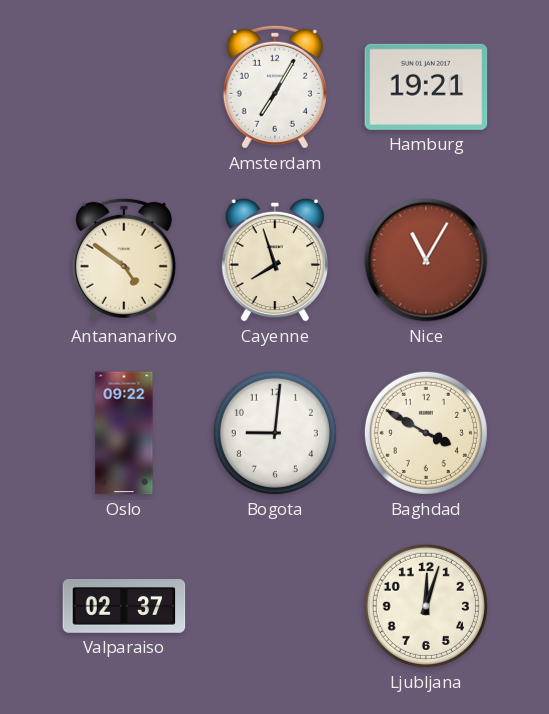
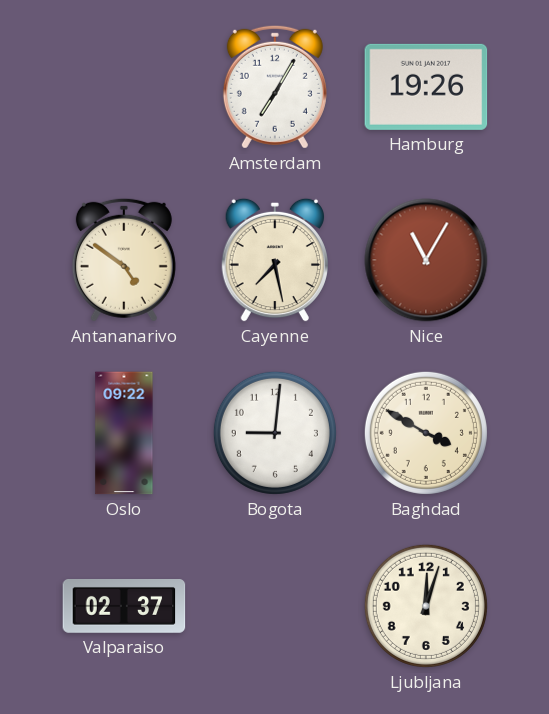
Hamburg: 19:21 -> 19:26 (426, 87)
Cayenne: 7:57 -> 7:28 (275, 260)
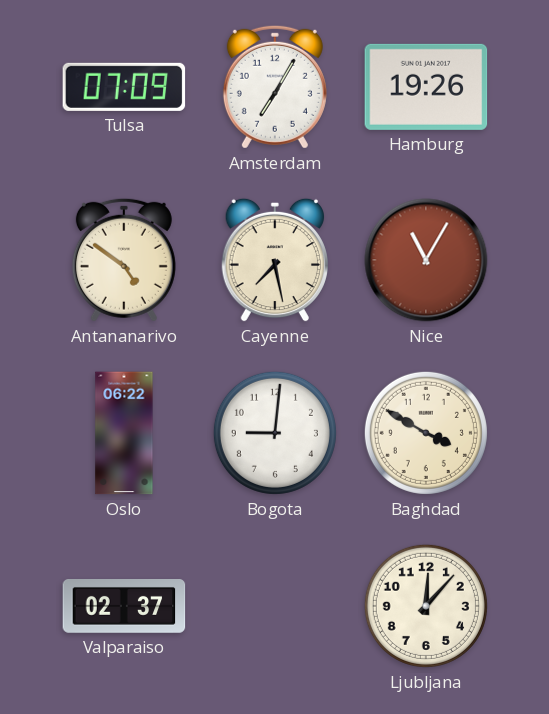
Tulsa: none -> 07:09 (124, 87)
Oslo: 09:22 -> 06:22 (124, 433)
Ljubljana: 12:03 -> 12:07 (426, 606)
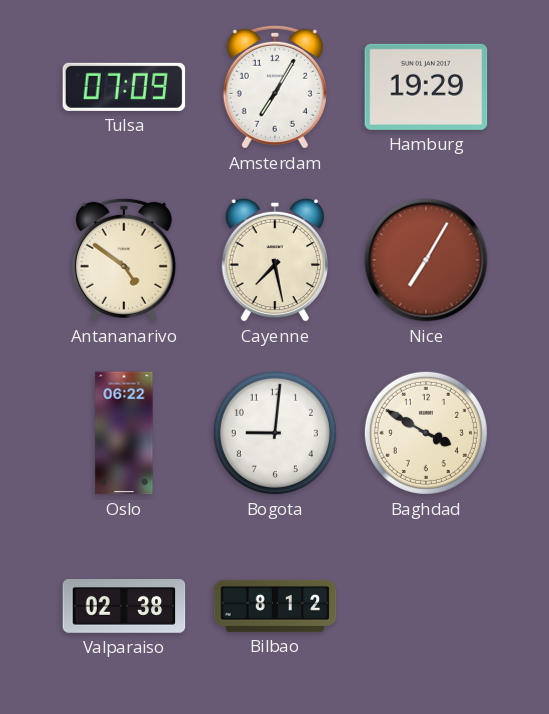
Hamburg: 19:26 -> 19:29 (426, 87)
Nice: 11:05 -> 7:05 (426, 260)
Valparaiso: 02:37 -> 02:38 (124, 607)
Bilbao: none -> 8:12 (275, 606)
Ljubljana: 12:07 -> none (426, 606)
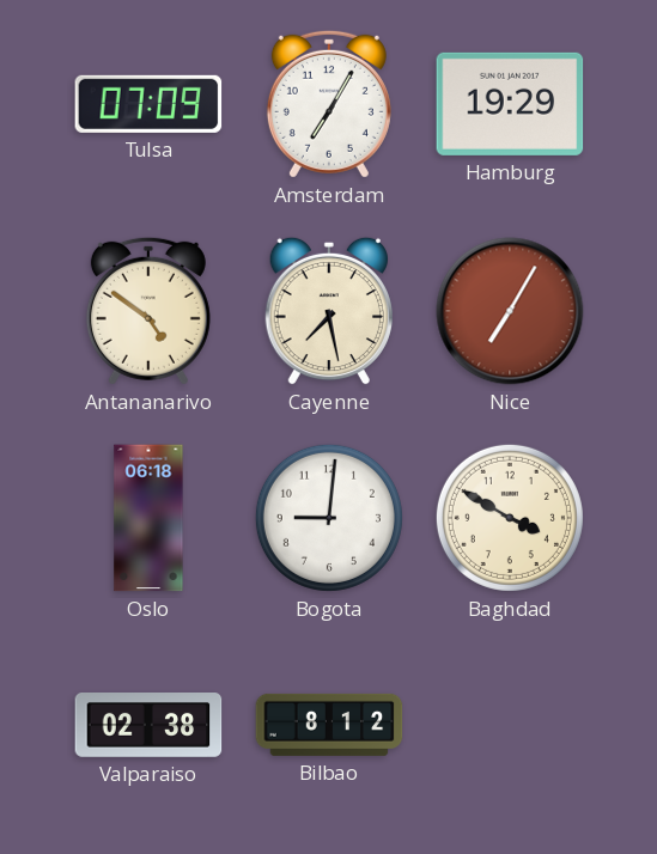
Oslo: 06:22 -> 06:18 (148, 518)
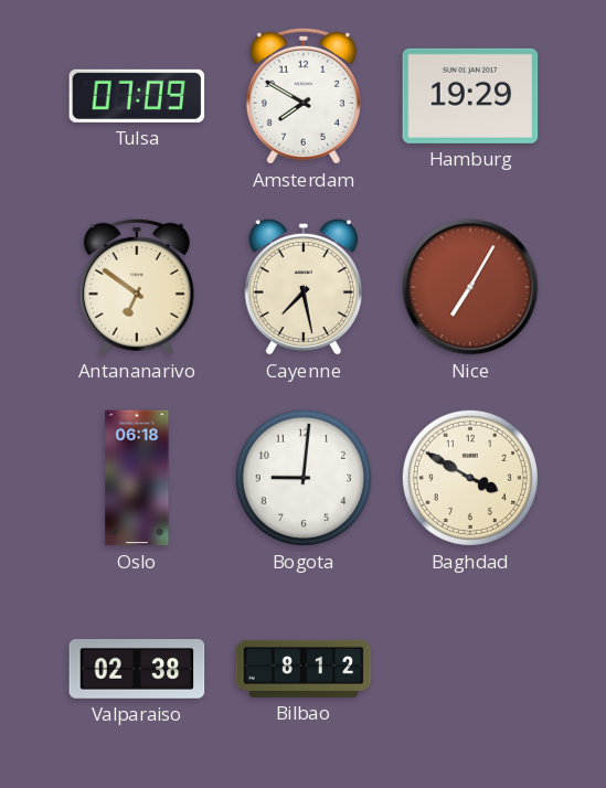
Amsterdam: 7:05 -> 7:50 (304, 96)
Antananarivo: 4:51 -> 6:51 (137, 287)
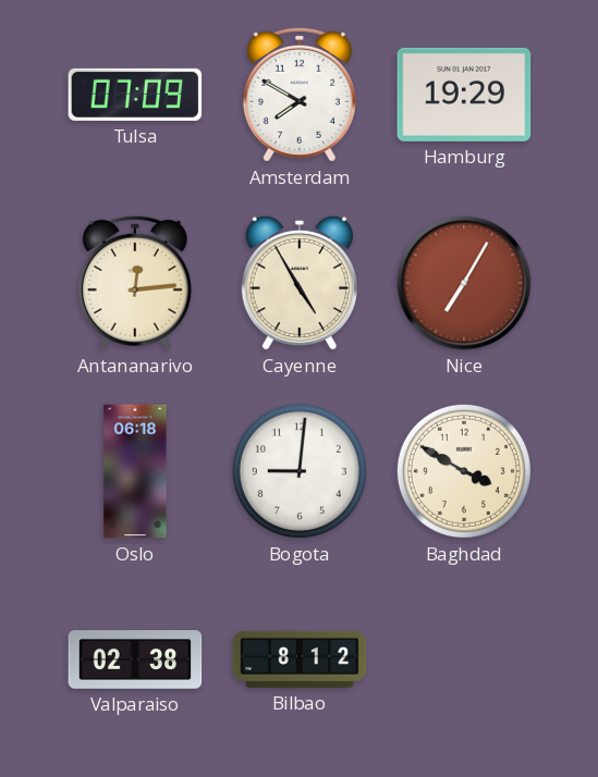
Antananarivo: 6:51 -> 12:14 (135, 283)
Cayenne: 7:28 -> 4:55 (300, 283)
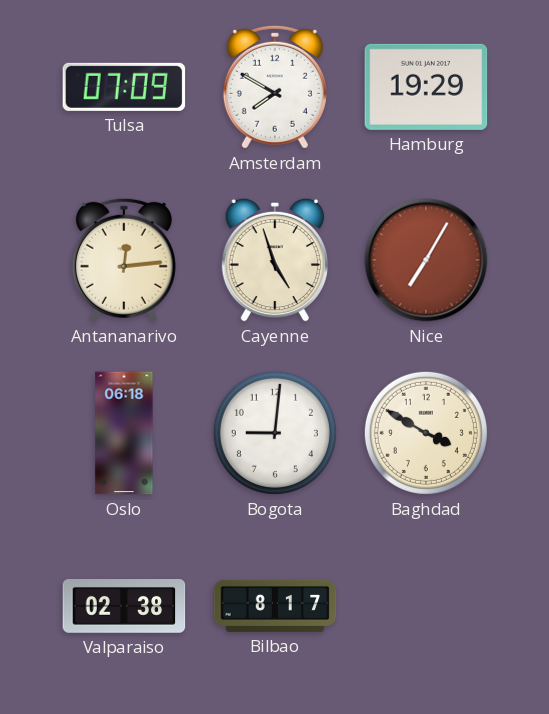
Cayenne: 4:55 -> 4:57 (275, 260)
Bilbao: 8:12 -> 8:17 (275, 606)
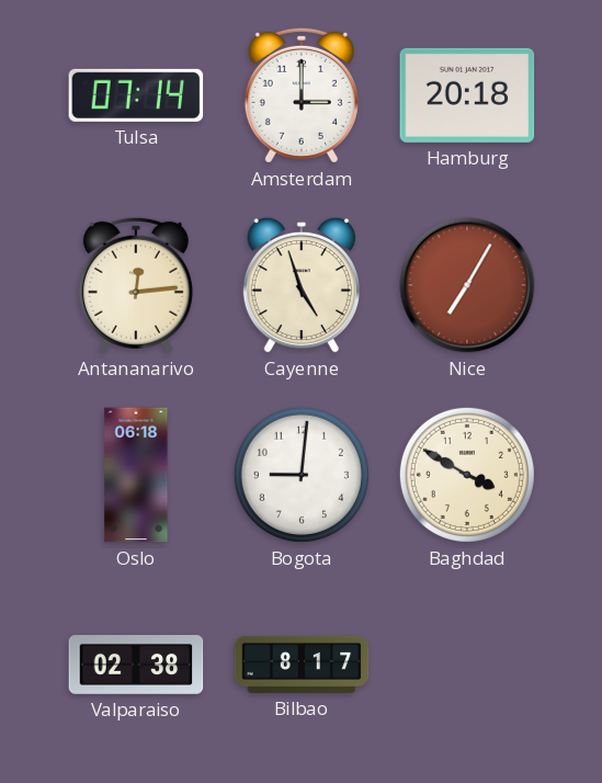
Tulsa: 07:09 -> 07:14 (136, 95)
Amsterdam: 7:50 -> 3:00 (302, 95)
Hamburg: 19:29 -> 20:18 (467, 95)
